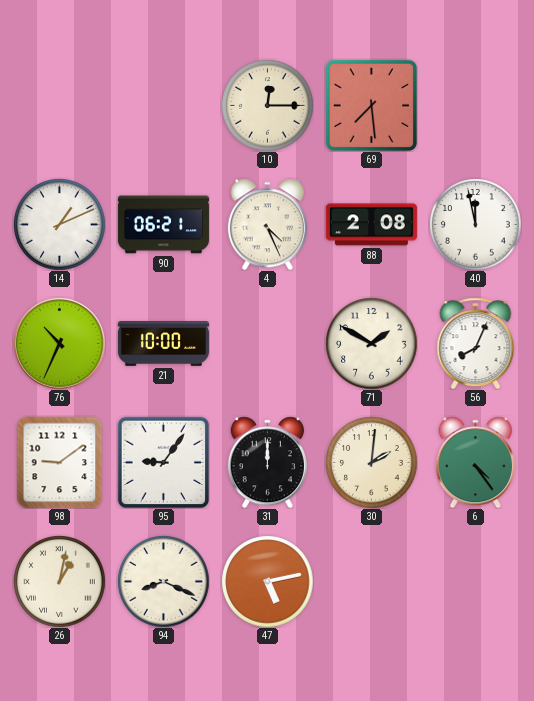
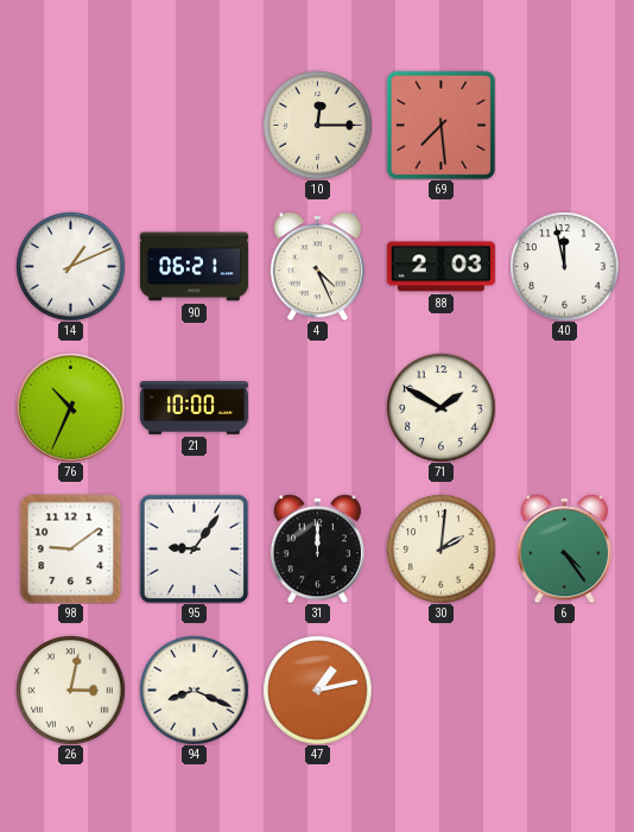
88: 2:08 -> 2:03 (440, 267)
56: 8:04 -> none (476, 343)
26: 1:02 -> 3:02 (70, 690)
47: 5:13 -> 1:13 (317, 690)
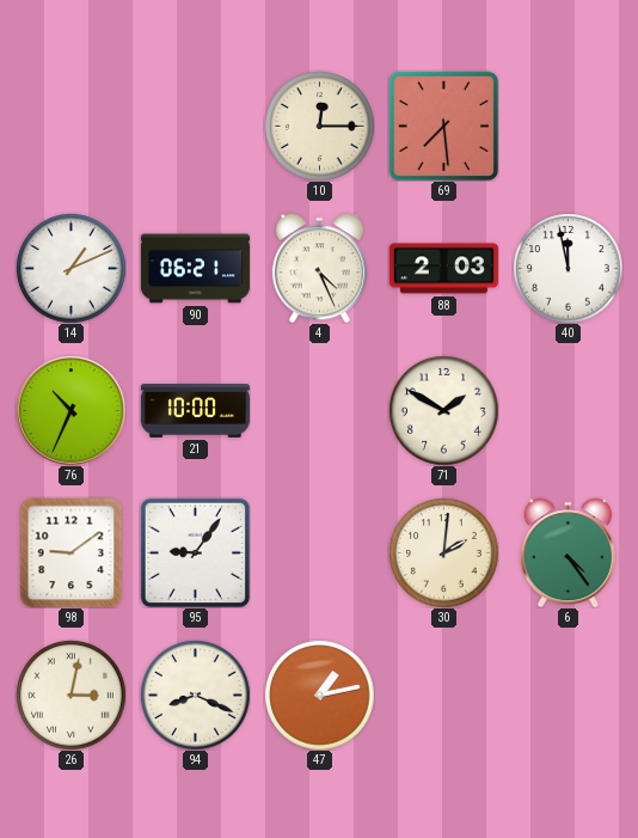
31: 12:00 -> none (317, 548)
